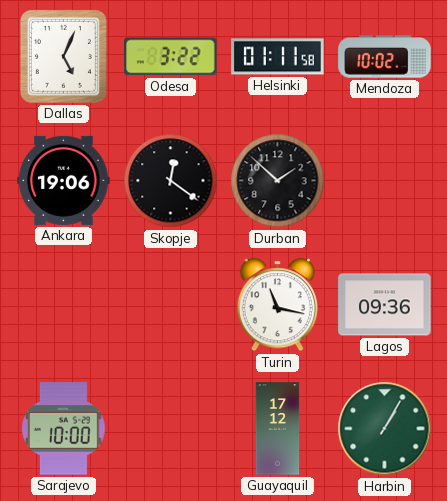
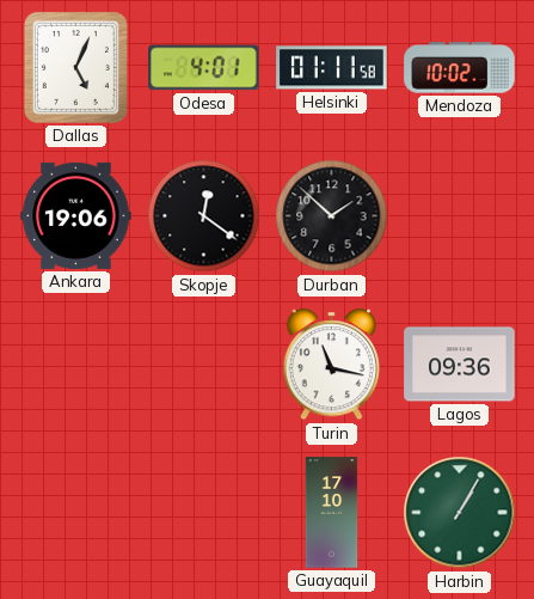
Odesa: 3:22 -> 4:01 (204, 68)
Sarajevo: 10:00 -> none (64, 429)
Guayaquil: 17:12 -> 17:10 (332, 513)
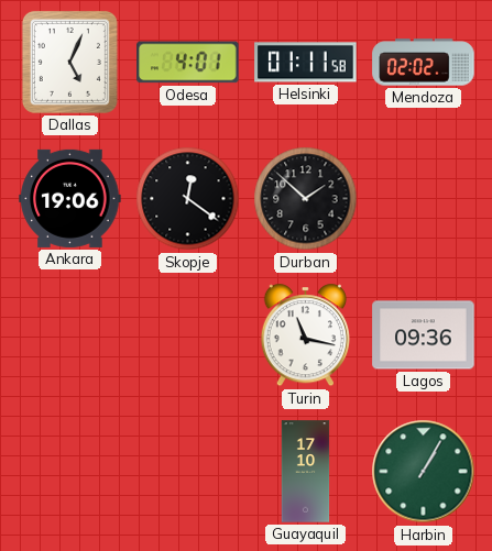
Mendoza: 10:02 -> 02:02 (424, 63)
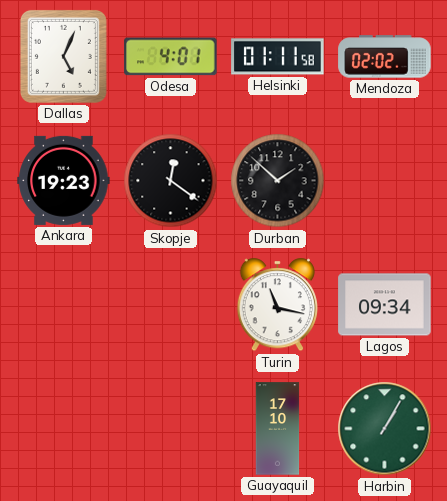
Ankara: 19:06 -> 19:23 (64, 180)
Lagos: 09:36 -> 09:34 (385, 305)
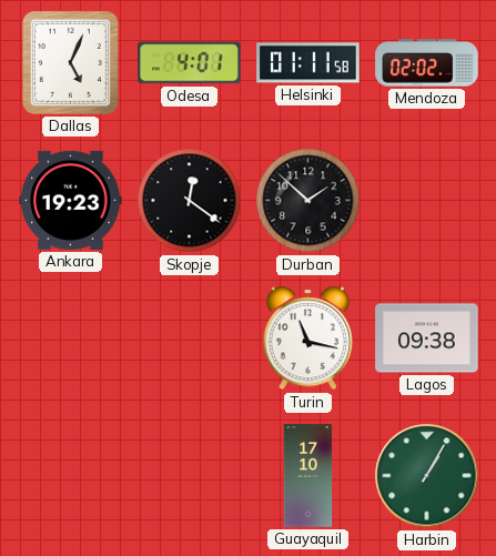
Lagos: 09:34 -> 09:38 (427, 338)
